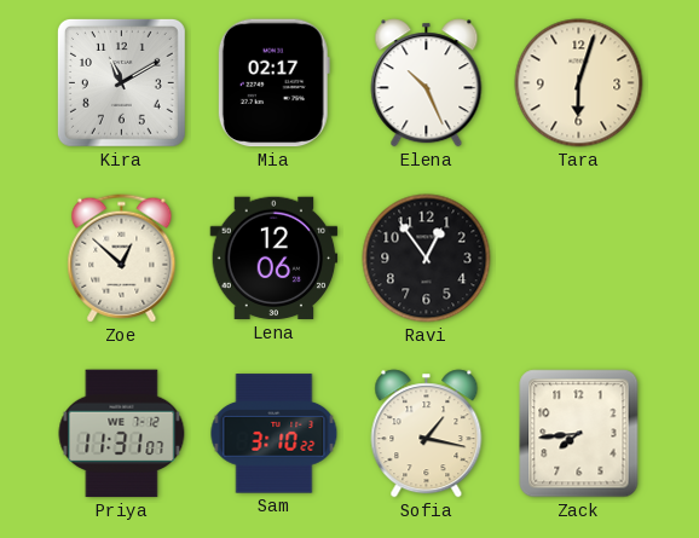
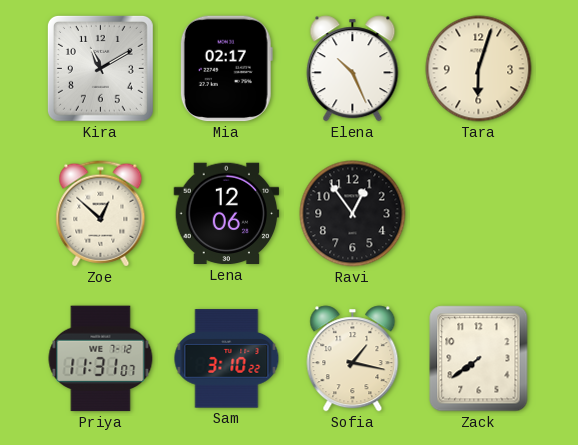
Zack: 7:44 -> 7:39 (479, 359)
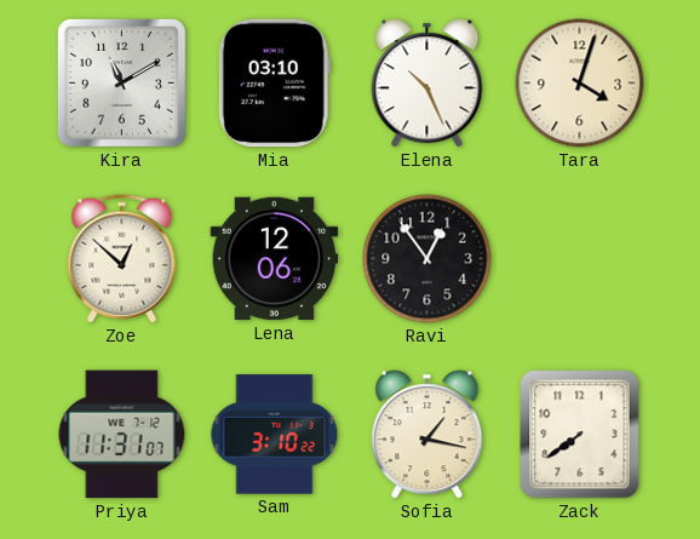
Mia: 02:17 -> 03:10 (274, 84)
Tara: 6:03 -> 4:03 (580, 84)
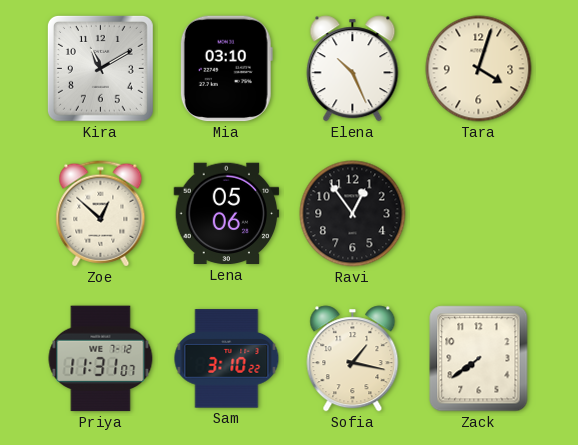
Lena: 12:06 -> 05:06 (227, 214)
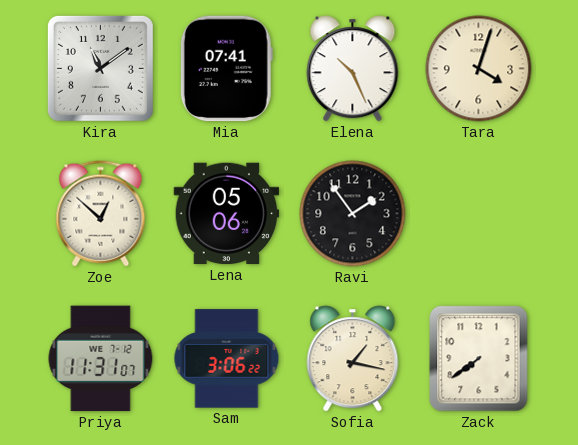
Kira: 11:10 -> 11:09 (100, 68)
Mia: 03:10 -> 07:41 (226, 69)
Ravi: 12:54 -> 1:54 (353, 214)
Sam: 3:10 -> 3:06 (227, 359)
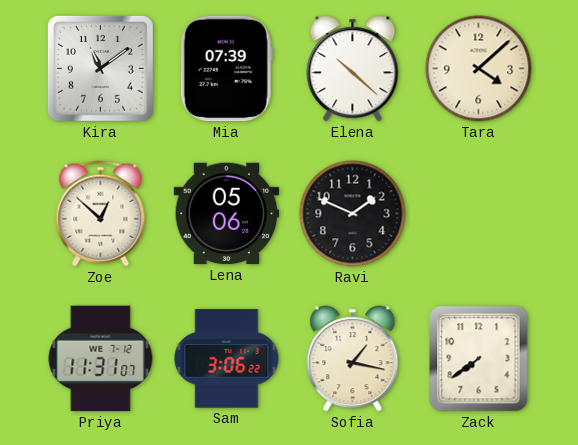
Mia: 07:41 -> 07:39 (226, 69)
Elena: 10:26 -> 10:22 (353, 69)
Tara: 4:03 -> 4:08 (479, 69)
Ravi: 1:54 -> 1:49 (353, 214)
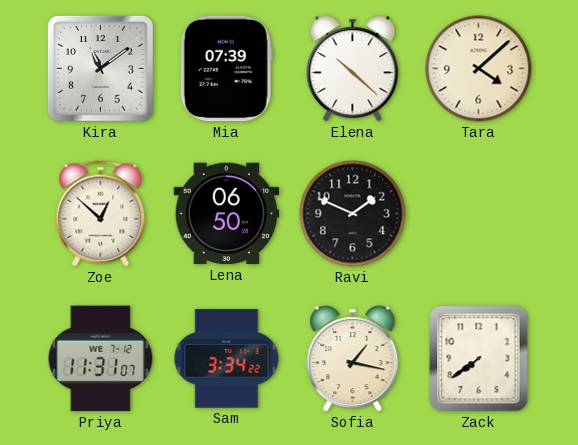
Lena: 05:06 -> 06:50 (227, 214)
Sam: 3:06 -> 3:34 (227, 359)
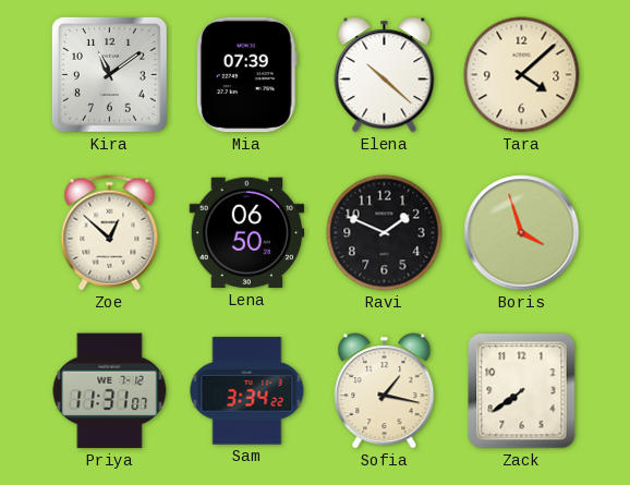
Boris: none -> 3:57 (522, 233)
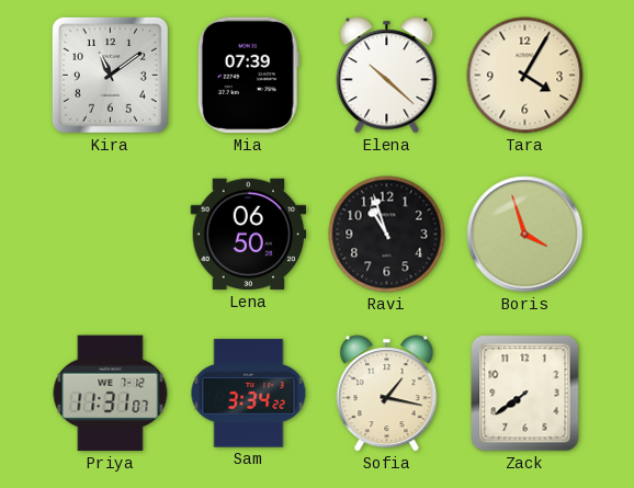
Tara: 4:08 -> 4:05 (525, 76)
Zoe: 12:52 -> none (110, 233)
Ravi: 1:49 -> 10:57 (387, 235)
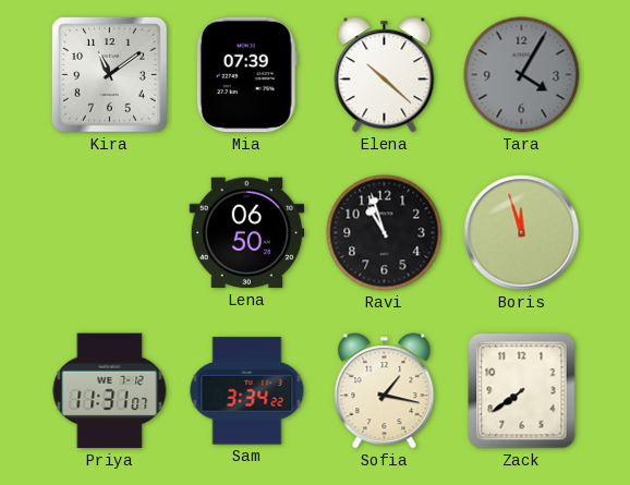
Tara dial: cream -> grey (522, 75)
Boris: 3:57 -> 11:57 (522, 233)
